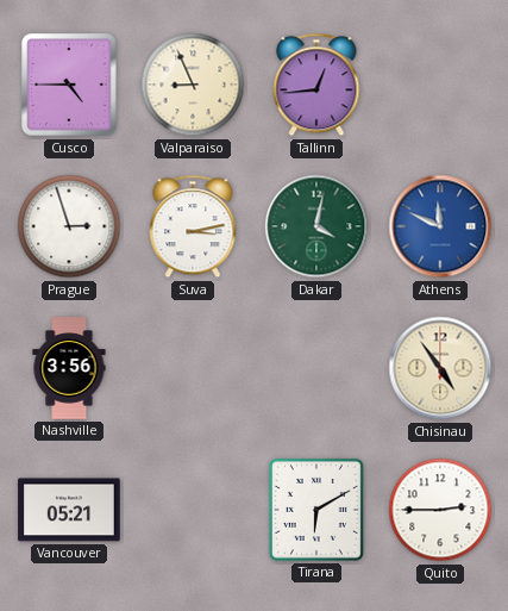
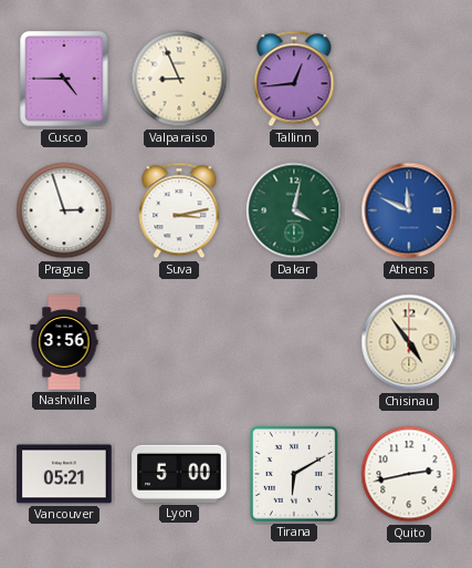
Lyon: none -> 5:00 (179, 474)
Quito: 2:45 -> 2:43 (409, 474)
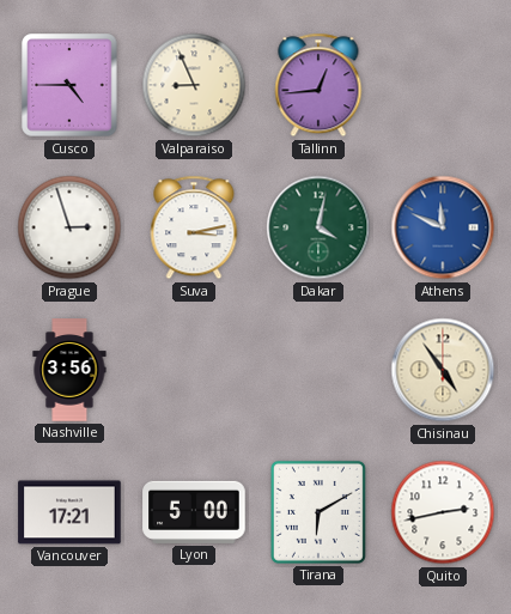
Vancouver: 05:21 -> 17:21 (69, 512)
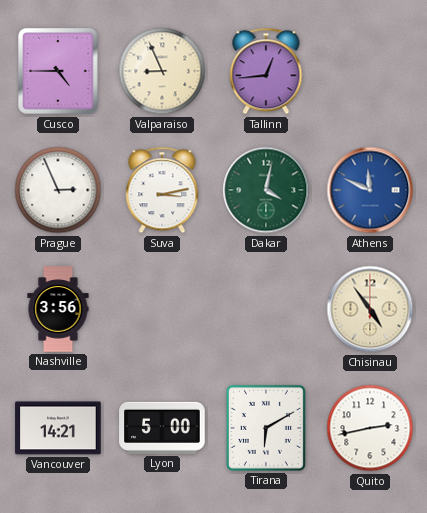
Prague: 2:57 -> 2:56 (58, 190)
Vancouver: 17:21 -> 14:21 (58, 428)
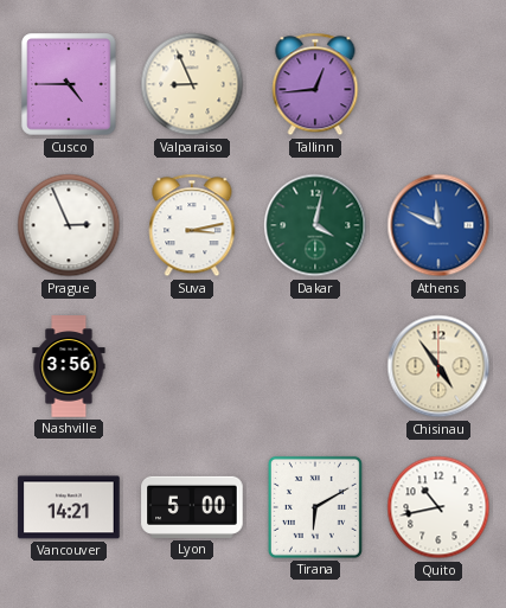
Quito: 2:43 -> 10:43 (438, 507)
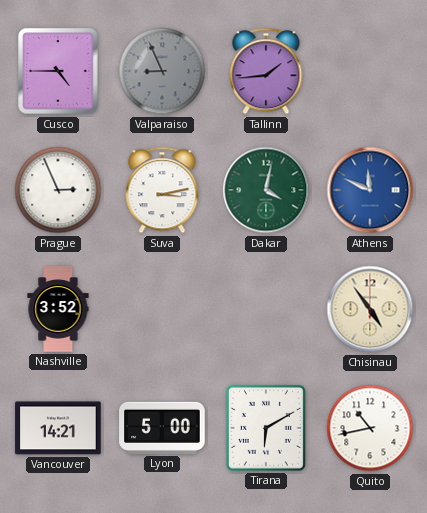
Valparaiso dial: cream -> grey (162, 71)
Tallinn: 12:44 -> 1:44 (266, 71)
Nashville: 3:56 -> 3:52 (58, 309)
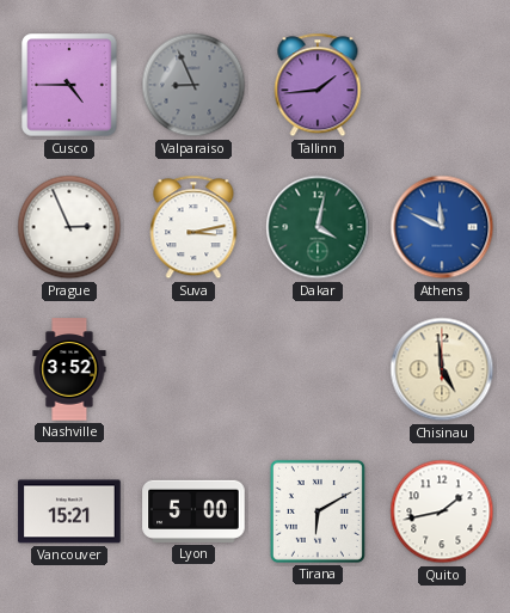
Chisinau: 4:54 -> 4:59 (442, 369)
Vancouver: 14:21 -> 15:21 (69, 511)
Quito: 10:43 -> 1:43 (442, 511)
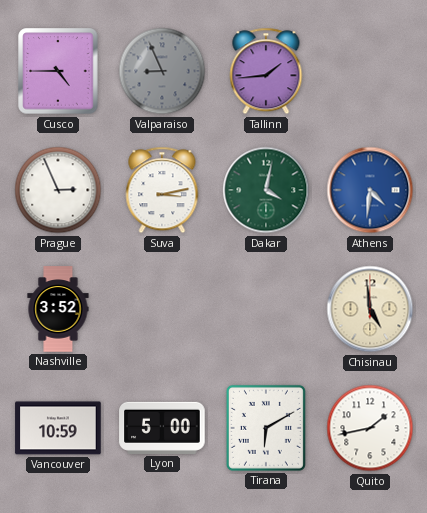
Athens: 11:49 -> 4:31 (370, 190)
Vancouver: 15:21 -> 10:59 (58, 428)
